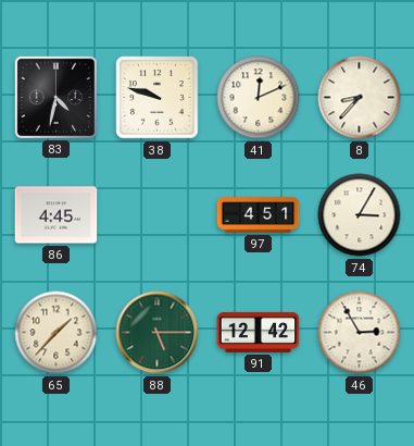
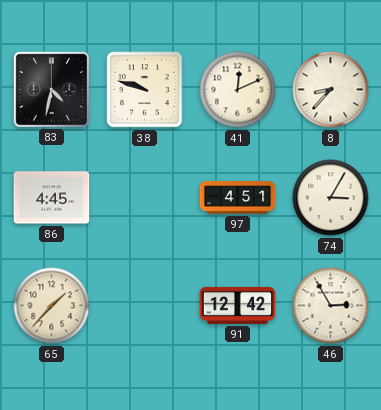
88: 5:15 -> none (158, 333)
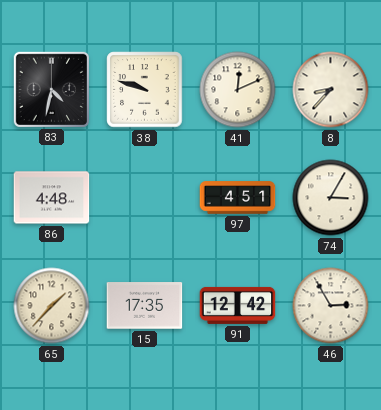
86: 4:45 -> 4:48 (52, 198)
15: none -> 17:35 (145, 306)
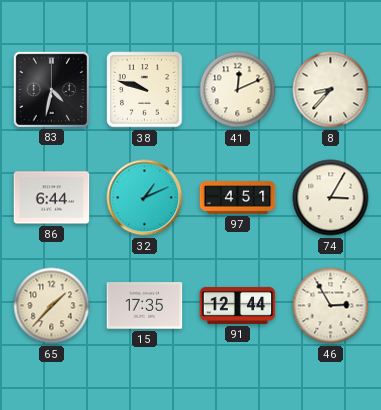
86: 4:48 -> 6:44 (52, 198)
32: none -> 1:11 (145, 198)
91: 12:42 -> 12:44 (238, 305)
